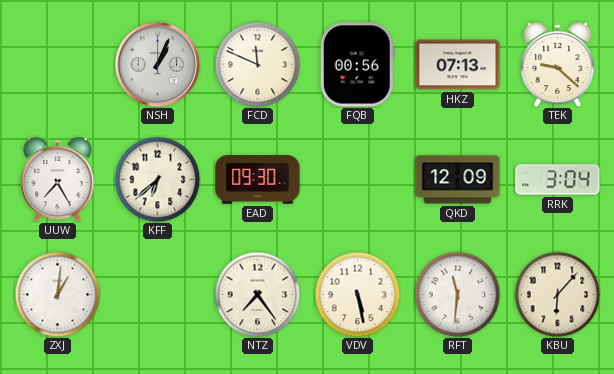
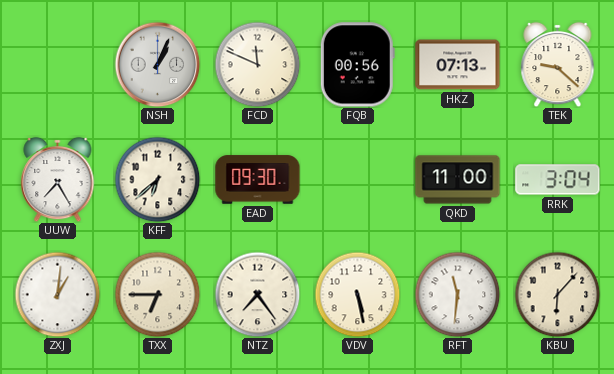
QKD: 12:09 -> 11:00 (458, 180)
TXX: none -> 6:45 (157, 294)
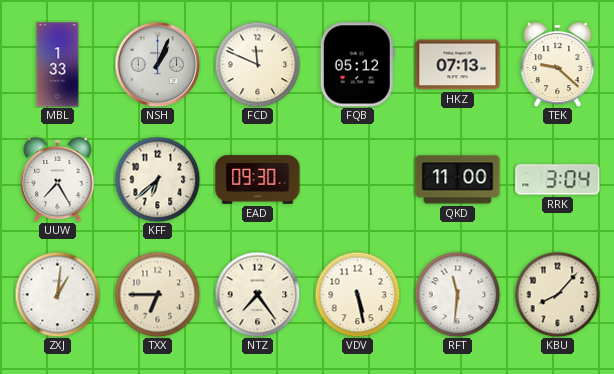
MBL: none -> 1:33 (58, 65)
FQB: 00:56 -> 05:12 (357, 65)
KBU: 6:07 -> 8:07 (557, 294)
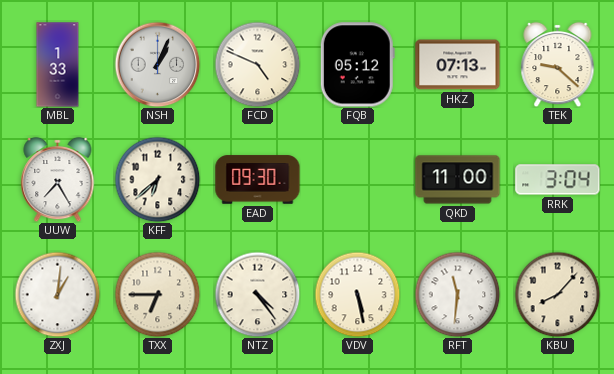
FCD: 11:49 -> 4:49 (257, 64)
NTZ: 7:24 -> 4:24 (257, 294)
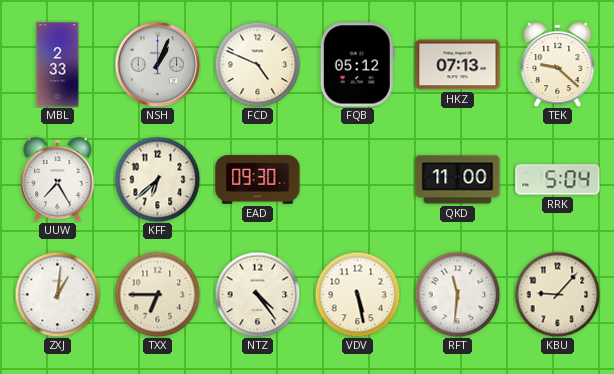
MBL: 1:33 -> 2:33 (58, 65)
RRK: 3:04 -> 5:04 (558, 180)
KBU: 8:07 -> 9:07 (557, 294)
